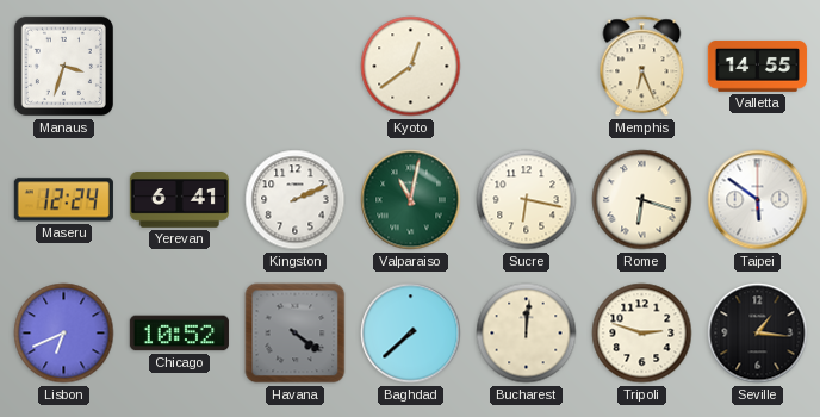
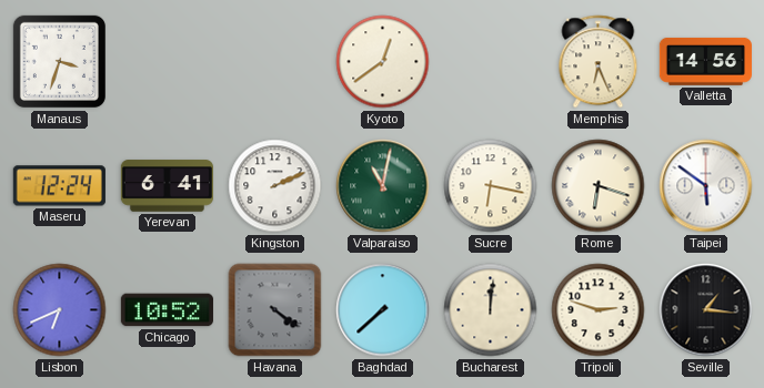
Valletta: 14:55 -> 14:56 (705, 61)
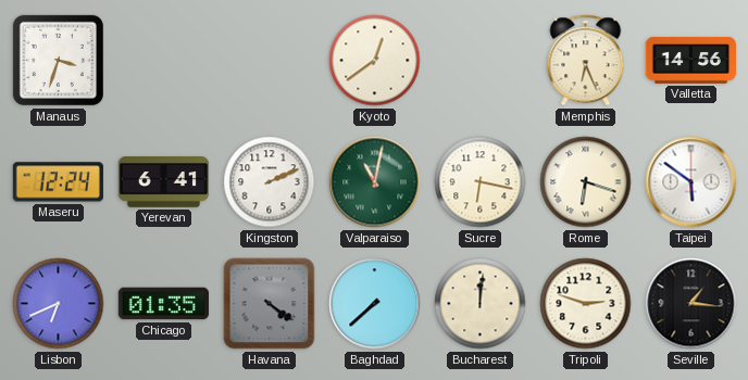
Chicago: 10:52 -> 01:35 (163, 304)
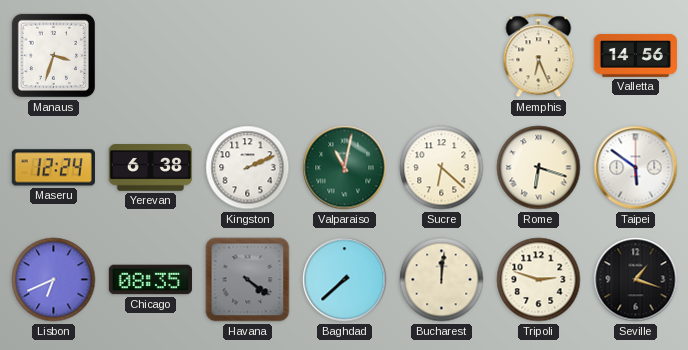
Kyoto: 12:39 -> none (375, 61)
Yerevan: 6:41 -> 6:38 (150, 168)
Sucre: 6:17 -> 6:22 (442, 168)
Chicago: 01:35 -> 08:35 (150, 280)
Seville: 1:16 -> 1:18 (636, 280)
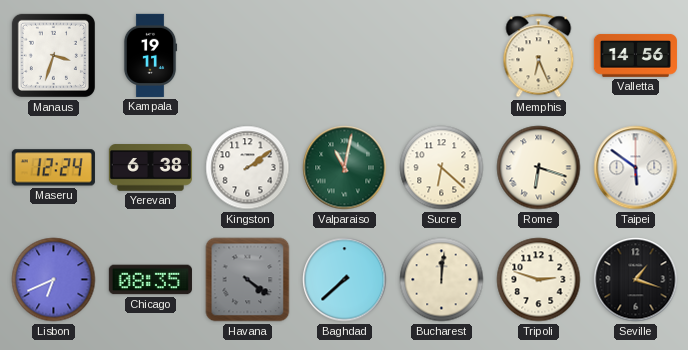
Kampala: none -> 19:11 (150, 55)
Kingston: 2:11 -> 2:09 (248, 168)
